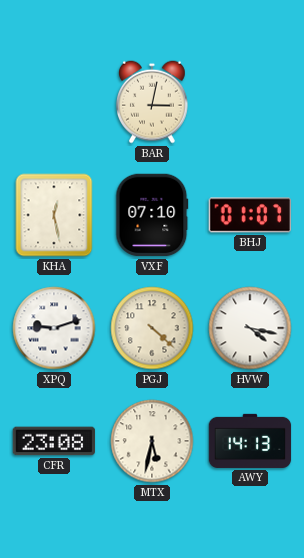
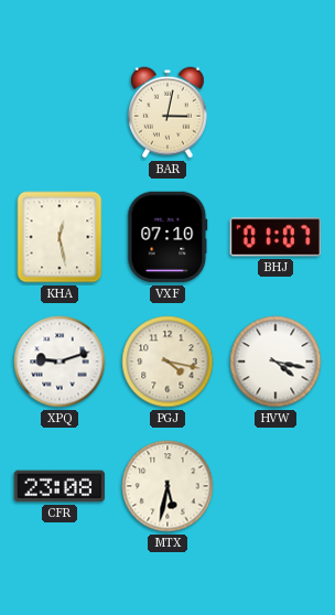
PGJ: 4:22 -> 4:17 (167, 362)
AWY: 14:13 -> none (250, 441)
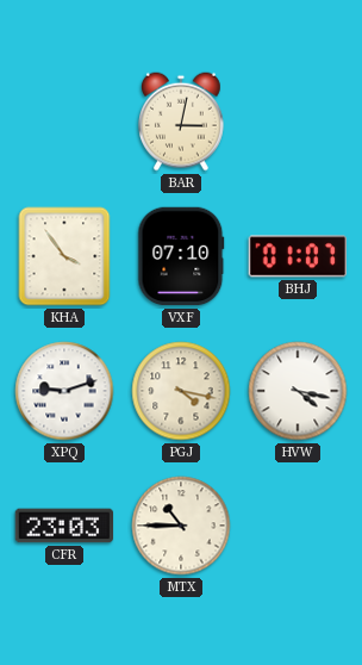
KHA: 12:28 -> 3:54 (64, 256)
CFR: 23:08 -> 23:03 (64, 526)
MTX: 5:32 -> 10:45 (181, 526)
